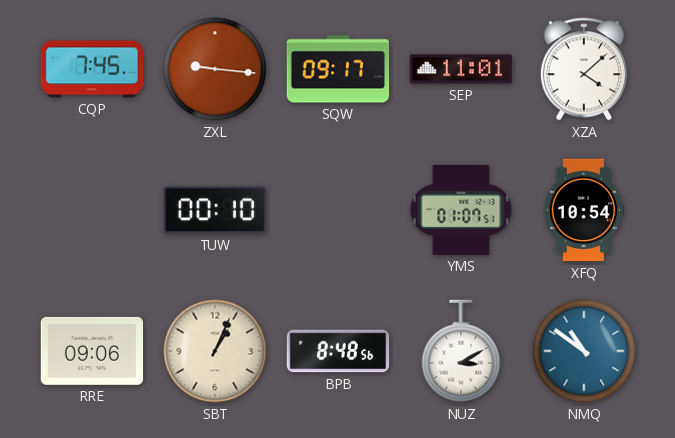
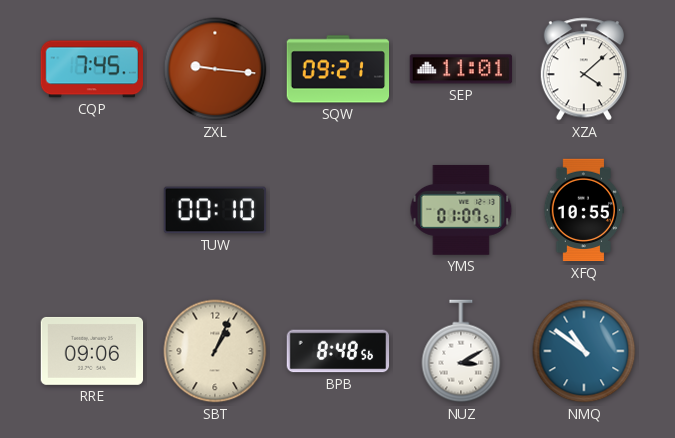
SQW: 09:17 -> 09:21 (338, 69)
XFQ: 10:54 -> 10:55 (584, 210)
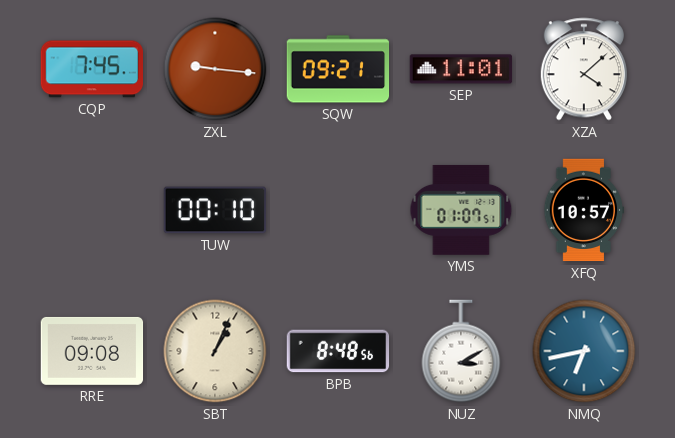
XFQ: 10:55 -> 10:57 (584, 210)
RRE: 09:06 -> 09:08 (92, 351)
NMQ: 10:51 -> 6:43 (584, 351)
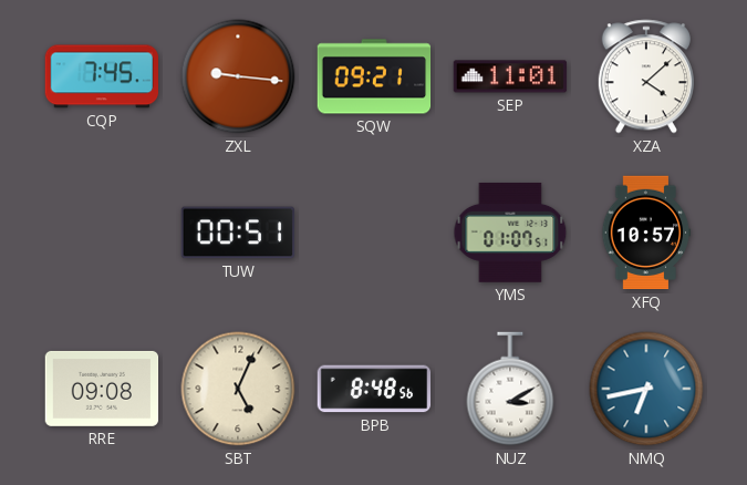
TUW: 00:10 -> 00:51 (238, 233)
SBT: 1:04 -> 5:04 (238, 389)
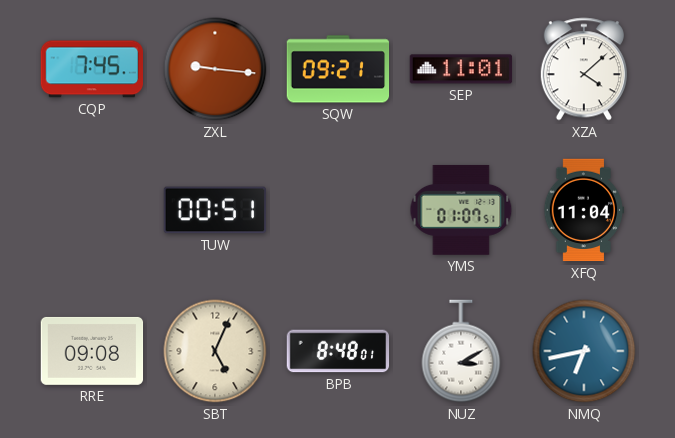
XFQ: 10:57 -> 11:04 (584, 210)
BPB: 8:48:56 -> 8:48:01 (338, 351)
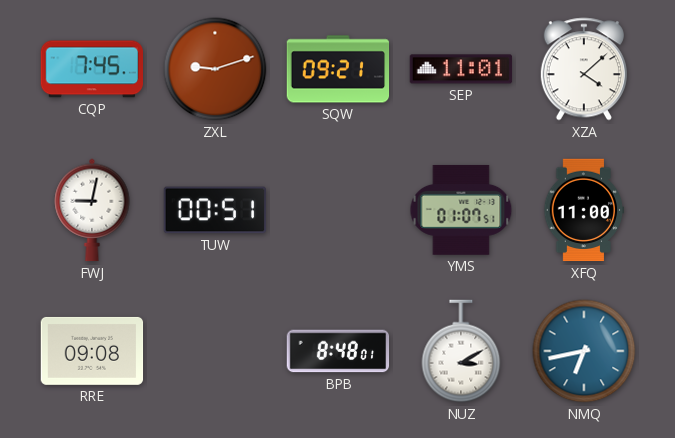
ZXL: 9:16 -> 9:12 (215, 69)
FWJ: none -> 9:02 (92, 210)
XFQ: 11:04 -> 11:00 (584, 210)
SBT: 5:04 -> none (215, 351)
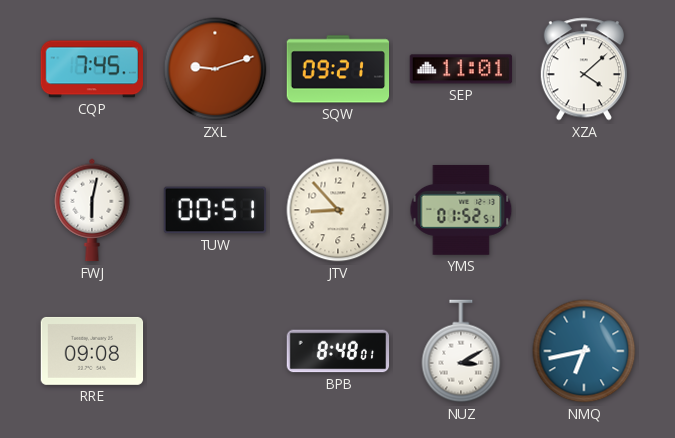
FWJ: 9:02 -> 6:02 (92, 210)
JTV: none -> 8:53 (338, 210)
YMS: 01:07 -> 01:52 (461, 210)
XFQ: 11:00 -> none (584, 210)
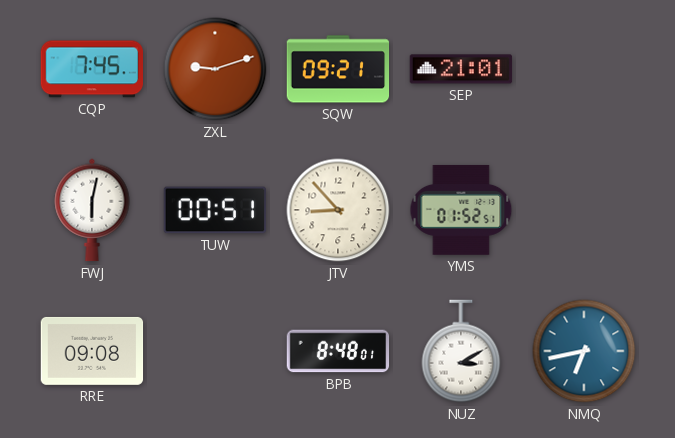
SEP: 11:01 -> 21:01 (461, 69)
XZA: 4:08 -> none (584, 69)
